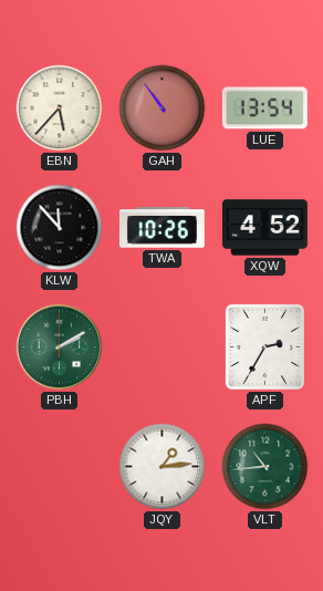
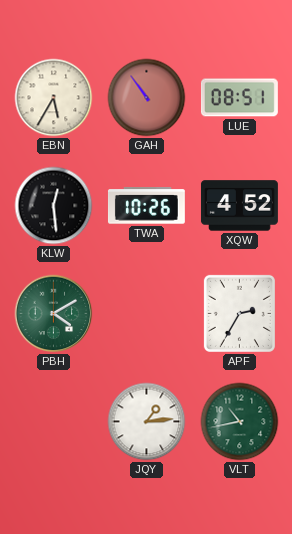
EBN: 5:37 -> 5:35 (54, 98)
LUE: 13:54 -> 08:51 (239, 98)
KLW: 11:53 -> 12:29 (54, 206)
PBH: 2:10 -> 4:10 (54, 314)
VLT: 10:44 -> 10:43 (240, 422)
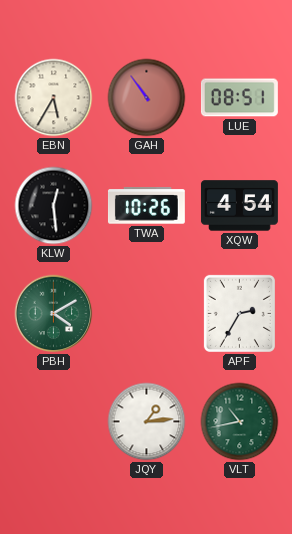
XQW: 4:52 -> 4:54 (239, 206)
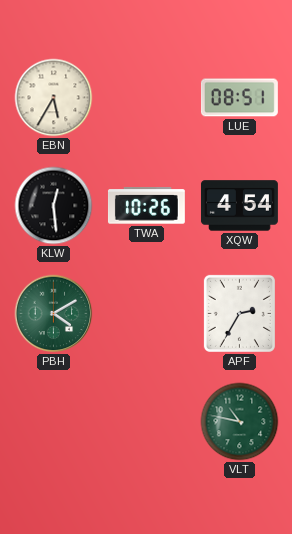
GAH: 10:54 -> none (147, 98)
JQY: 1:14 -> none (147, 422)
VLT: 10:43 -> 10:47 (240, 422)
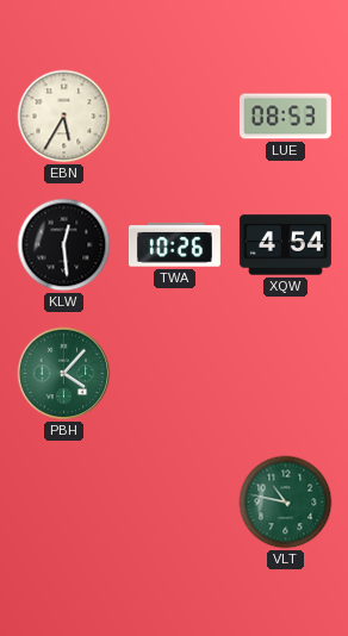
LUE: 08:51 -> 08:53 (285, 117)
PBH: 4:10 -> 4:07 (64, 374)
APF: 2:35 -> none (239, 313)
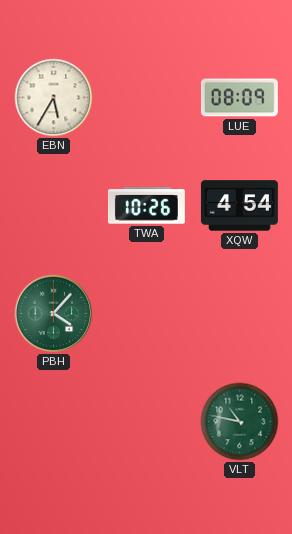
LUE: 08:53 -> 08:09 (239, 98)
KLW: 12:29 -> none (64, 245)
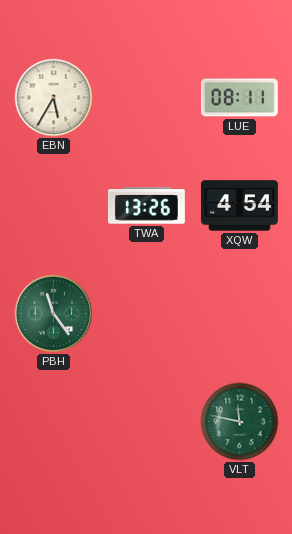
LUE: 08:09 -> 08:11 (239, 98)
TWA: 10:26 -> 13:26 (146, 206)
PBH: 4:07 -> 11:24 (54, 314)
VLT: 10:47 -> 11:47 (240, 422)
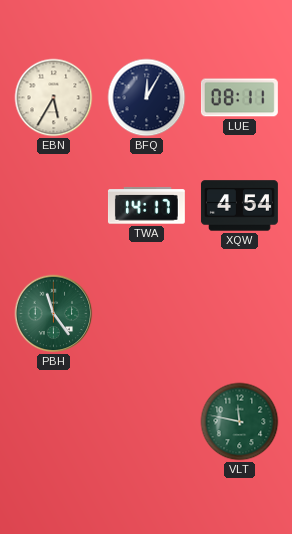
BFQ: none -> 12:05 (147, 98)
TWA: 13:26 -> 14:17 (146, 206)
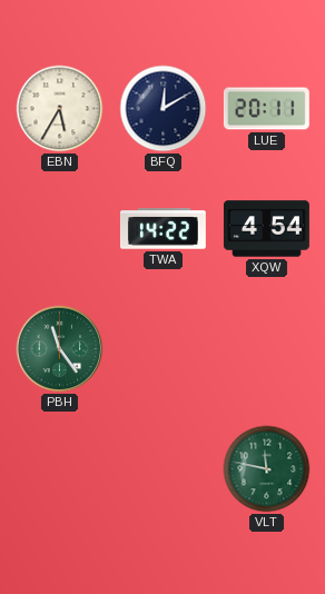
BFQ: 12:05 -> 12:10 (164, 109)
LUE: 08:11 -> 20:11 (266, 109)
TWA: 14:17 -> 14:22 (162, 229)
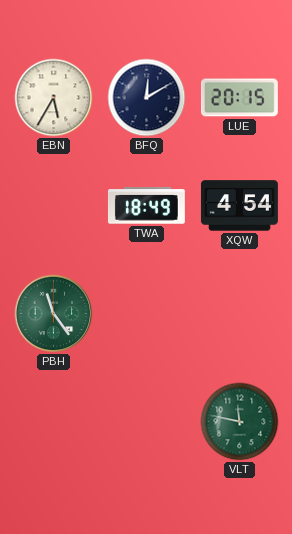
LUE: 20:11 -> 20:15 (239, 98)
TWA: 14:22 -> 18:49 (146, 206)
